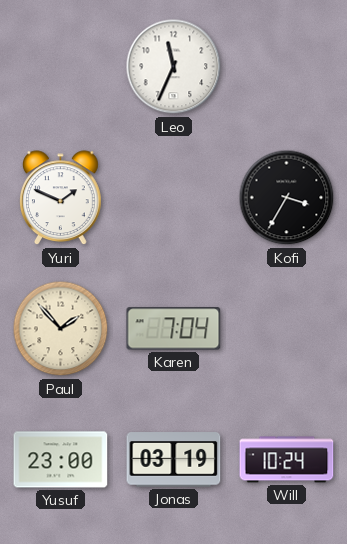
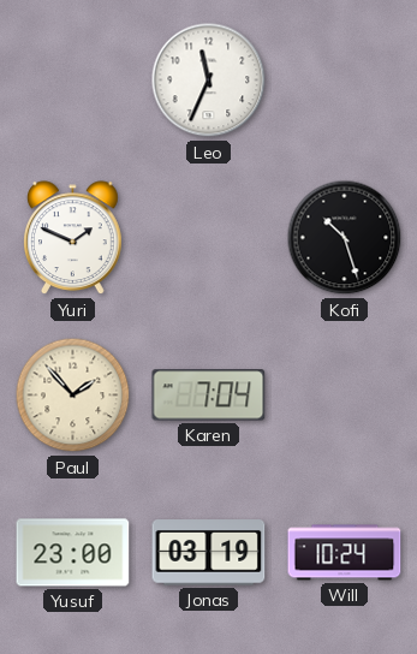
Kofi: 3:35 -> 10:27 (345, 238)
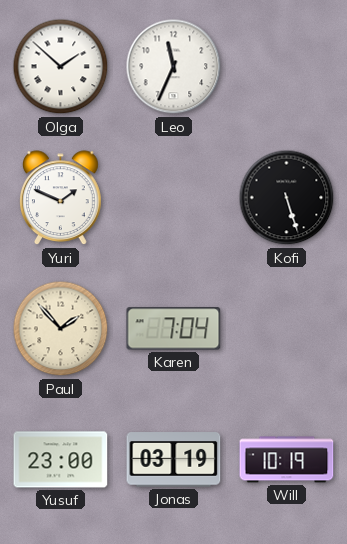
Olga: none -> 1:52 (61, 67)
Kofi: 10:27 -> 5:27 (287, 198)
Will: 10:24 -> 10:19 (287, 460)
